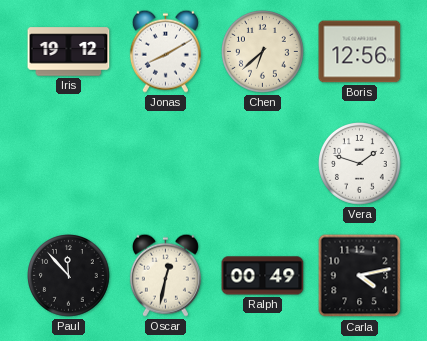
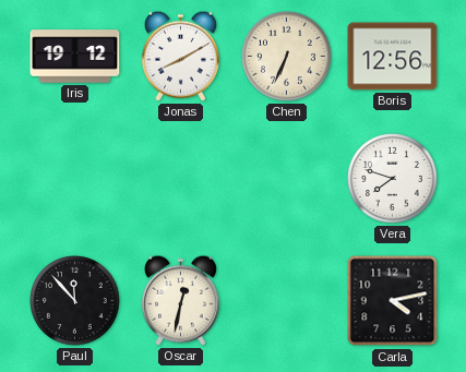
Chen: 6:38 -> 6:34 (287, 57)
Vera: 1:48 -> 7:48 (393, 179)
Ralph: 00:49 -> none (263, 276)
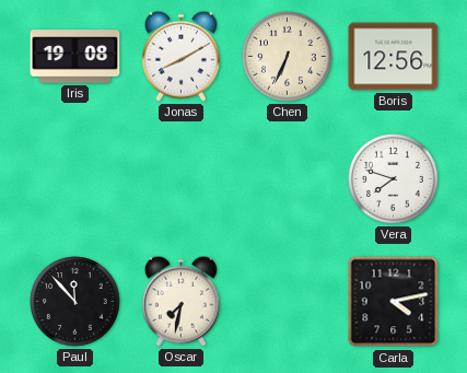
Iris: 19:12 -> 19:08 (75, 57)
Oscar: 12:32 -> 7:32 (180, 301)
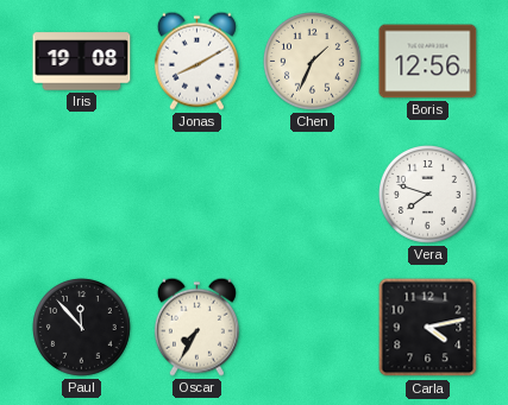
Chen: 6:34 -> 1:34 (313, 62)
Oscar: 7:32 -> 7:35 (196, 327)
